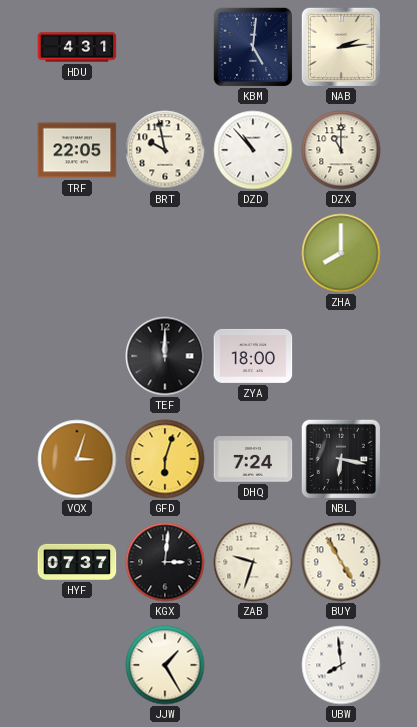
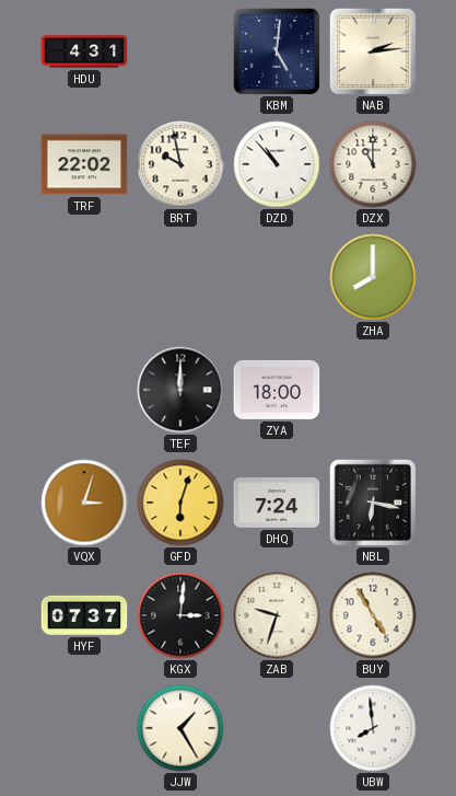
TRF: 22:05 -> 22:02 (84, 164)
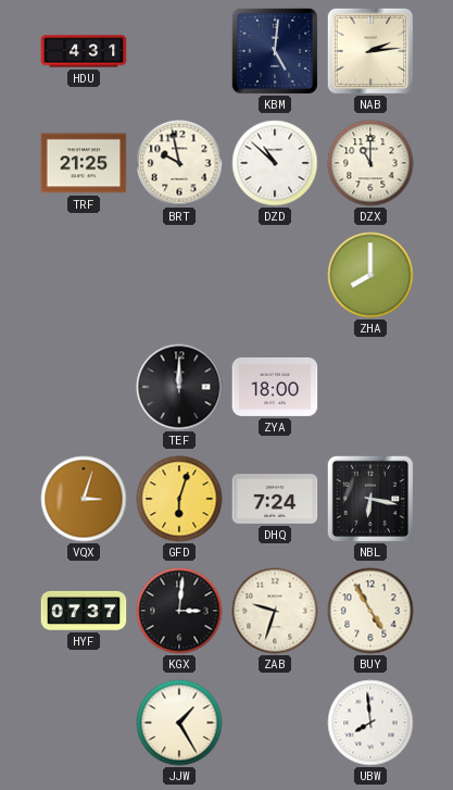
TRF: 22:02 -> 21:25 (84, 163)
DZD: 10:53 -> 10:52 (275, 163)
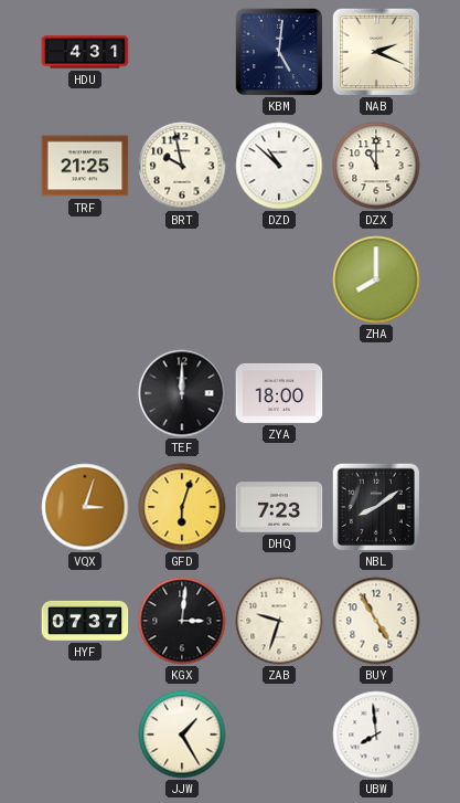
NAB: 2:14 -> 2:19 (376, 52)
DHQ: 7:24 -> 7:23 (279, 507)
NBL: 6:17 -> 8:09 (376, 507)
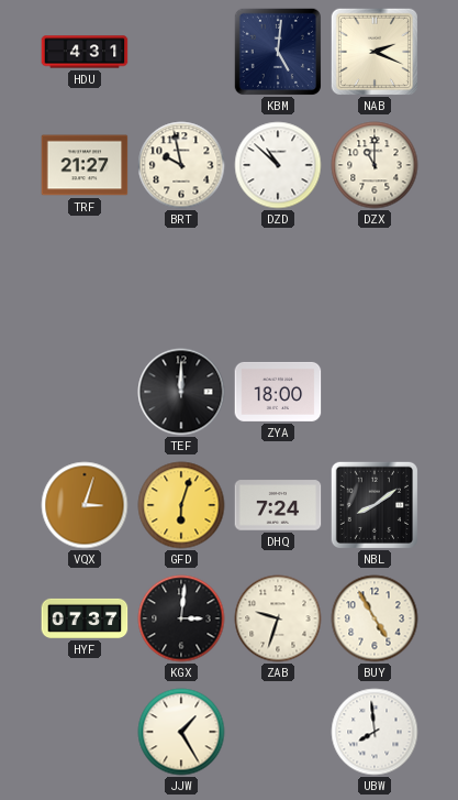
TRF: 21:25 -> 21:27 (85, 165)
ZHA: 8:00 -> none (376, 279)
DHQ: 7:23 -> 7:24 (278, 505)
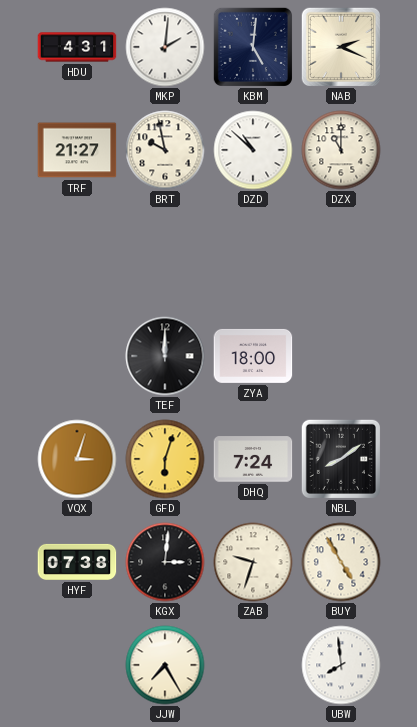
MKP: none -> 2:01 (165, 47)
HYF: 07:37 -> 07:38 (77, 562)
JJW: 1:25 -> 7:25 (165, 665)
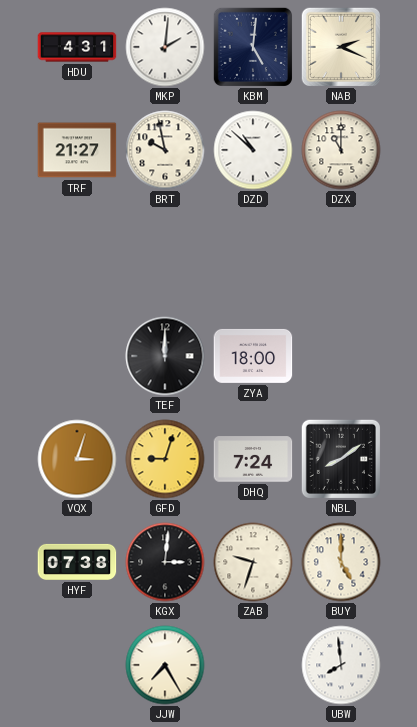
GFD: 6:03 -> 9:03 (165, 459)
BUY: 4:55 -> 5:00 (341, 562)
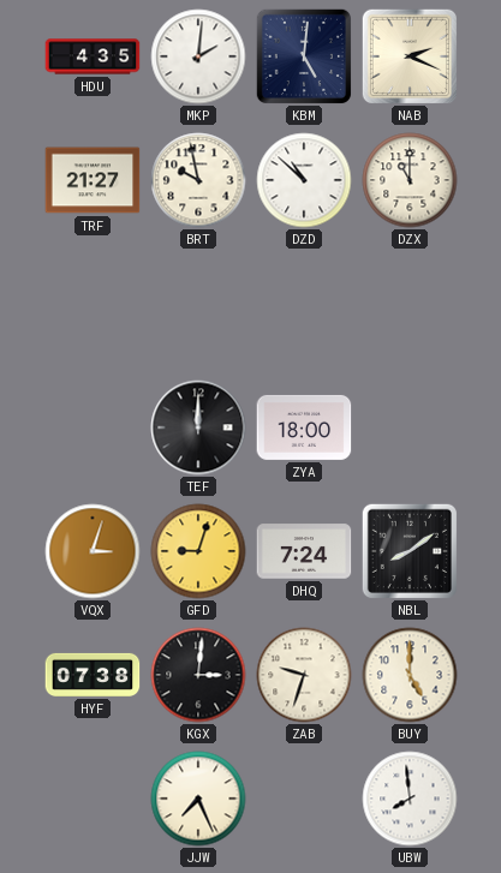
HDU: 4:31 -> 4:35 (93, 56)
JJW: 7:25 -> 7:26 (198, 799)
